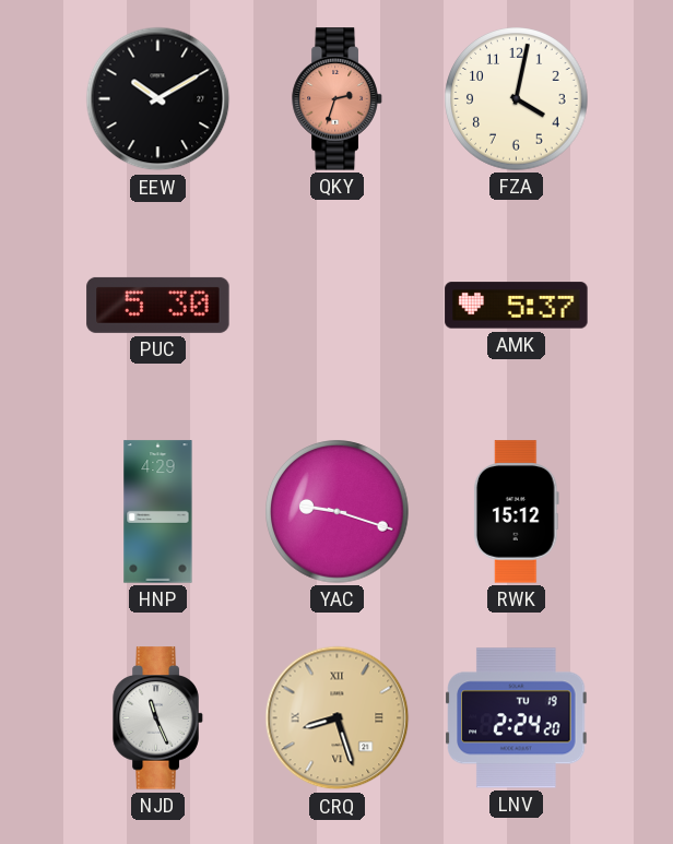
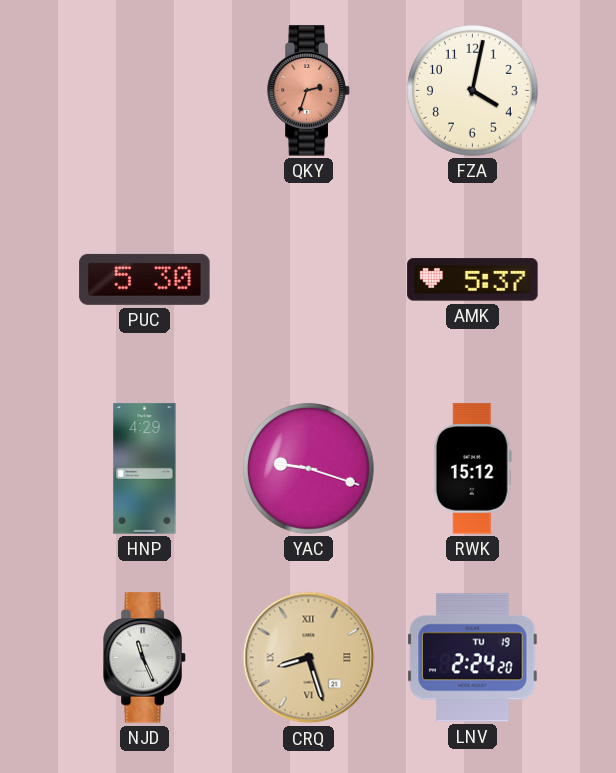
EEW: 10:10 -> none (158, 99)
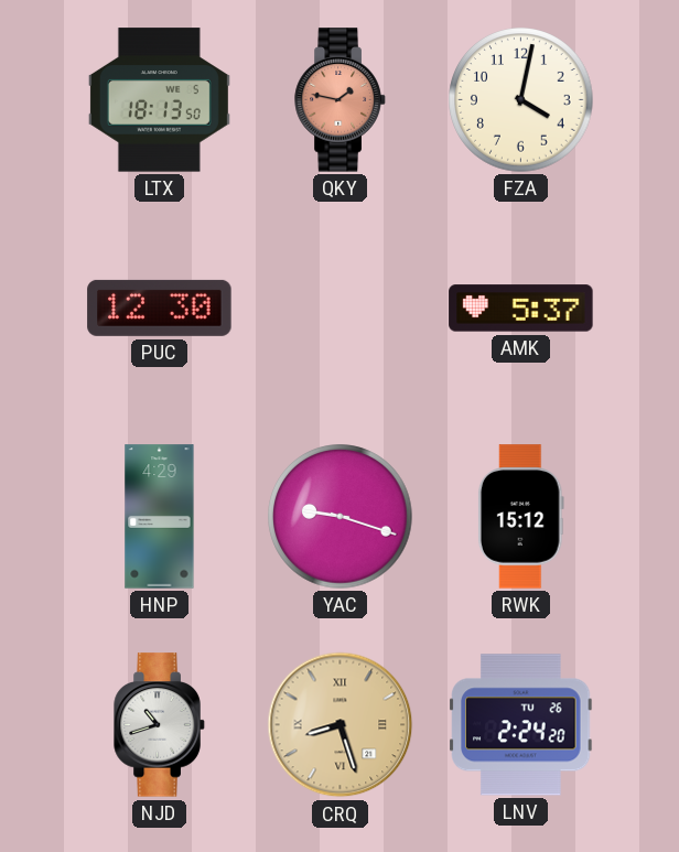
LTX: none -> 18:13 (159, 100)
QKY: 2:33 -> 1:47 (341, 100)
PUC: 5:30 -> 12:30 (160, 308)
NJD: 11:26 -> 10:42 (160, 725)
LNV date: TU 19 -> TU 26 (521, 725)
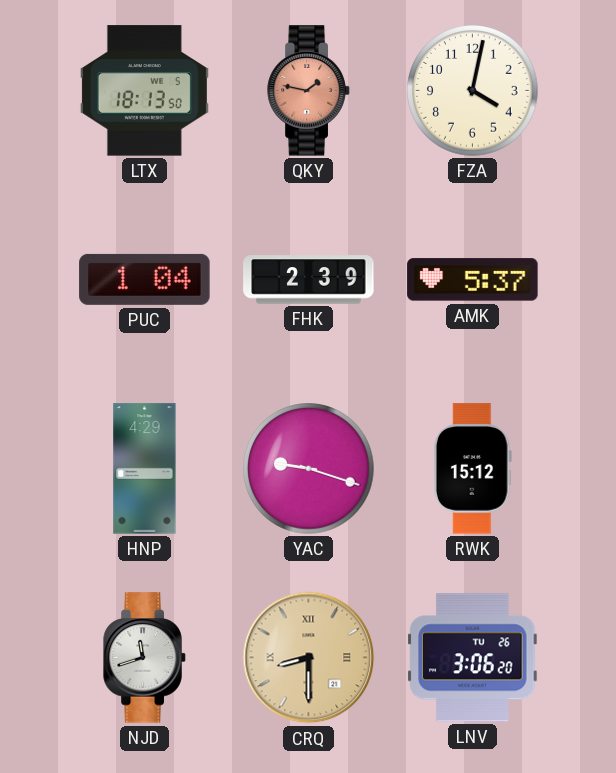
PUC: 12:30 -> 1:04 (145, 279)
FHK: none -> 2:39 (309, 280)
NJD: 10:42 -> 11:42 (145, 658)
CRQ: 8:27 -> 8:30 (309, 658)
LNV: 2:24 -> 3:06 (473, 658)
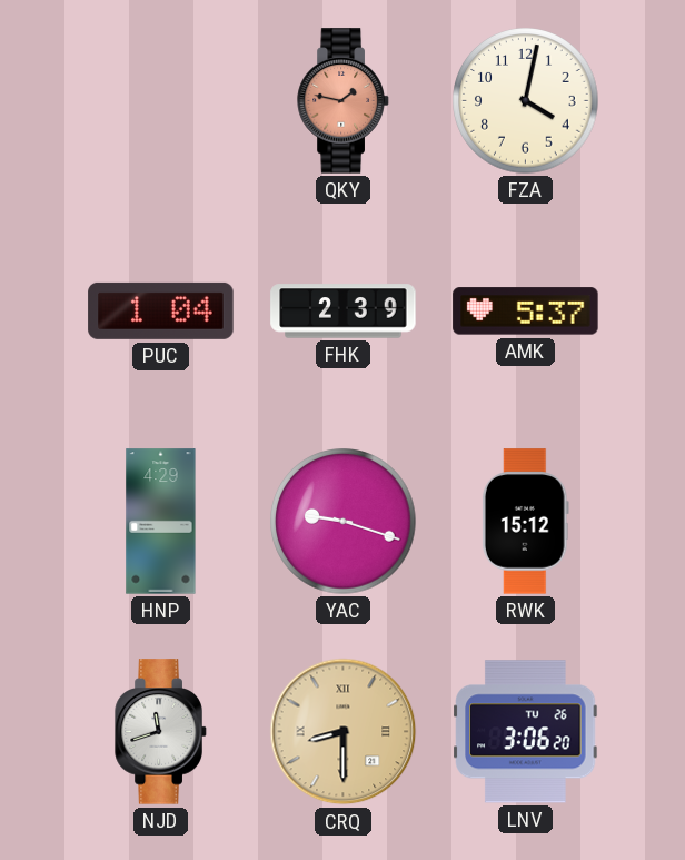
LTX: 18:13 -> none (144, 91)
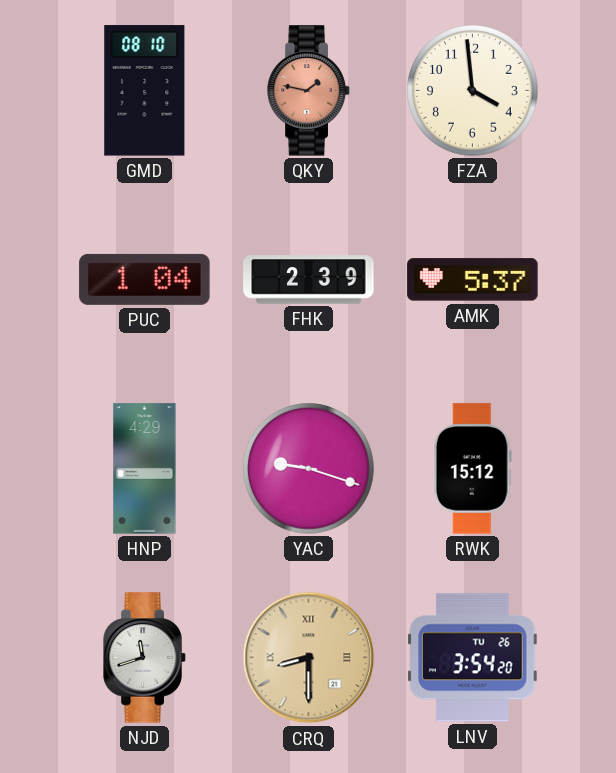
GMD: none -> 08:10 (145, 91)
FZA: 4:02 -> 3:59 (473, 91)
LNV: 3:06 -> 3:54 (473, 658)
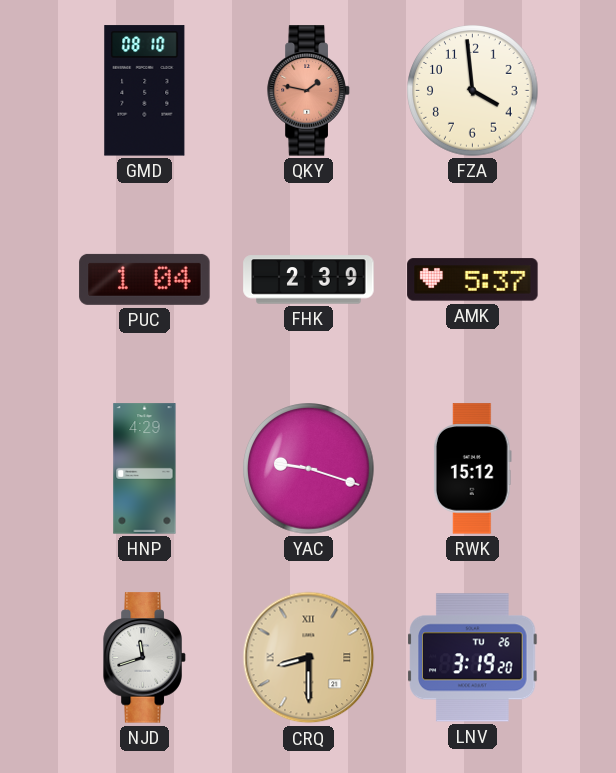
LNV: 3:54 -> 3:19 (473, 658)
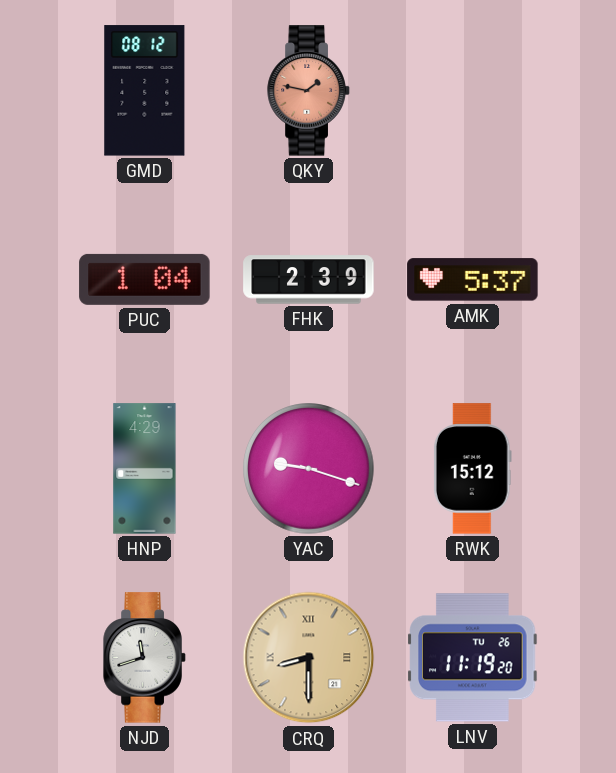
GMD: 08:10 -> 08:12 (145, 91)
FZA: 3:59 -> none (473, 91)
LNV: 3:19 -> 11:19 (473, 658)
